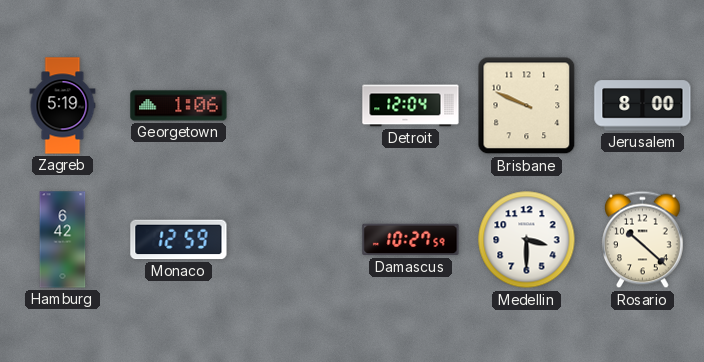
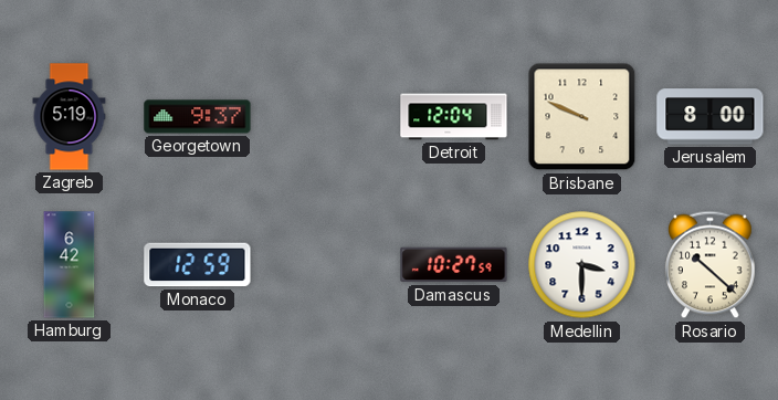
Georgetown: 1:06 -> 9:37 (198, 117)
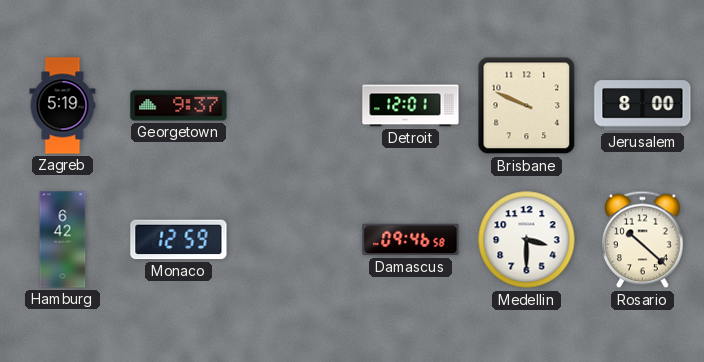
Detroit: 12:04 -> 12:01 (411, 106)
Damascus: 10:27 -> 09:46 (411, 240)
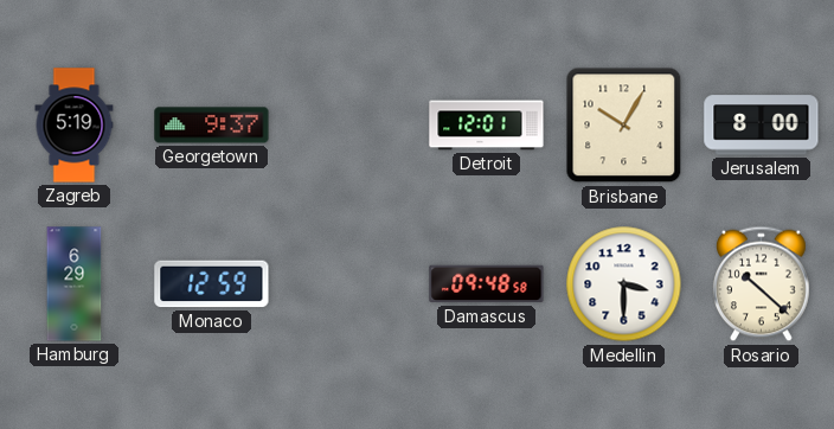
Brisbane: 9:49 -> 10:05 (624, 126)
Hamburg: 6:42 -> 6:29 (75, 284)
Damascus: 09:46 -> 09:48 (487, 284)
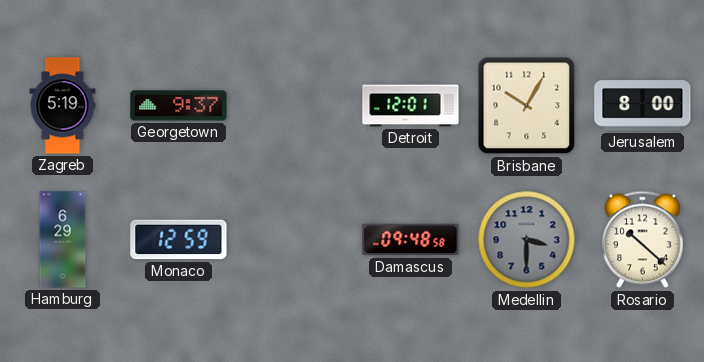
Medellin dial: white -> grey (527, 240)
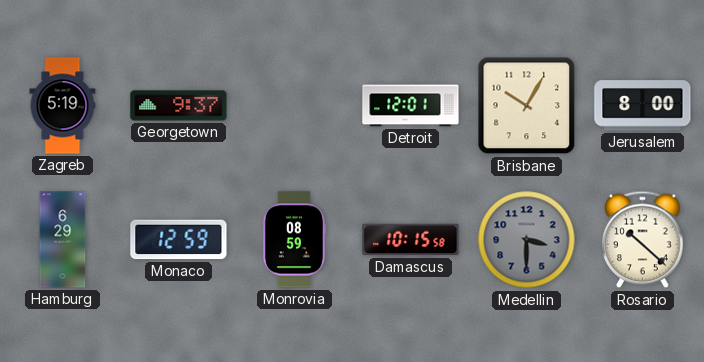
Monrovia: none -> 08:59 (294, 240)
Damascus: 09:48 -> 10:15 (411, 240)
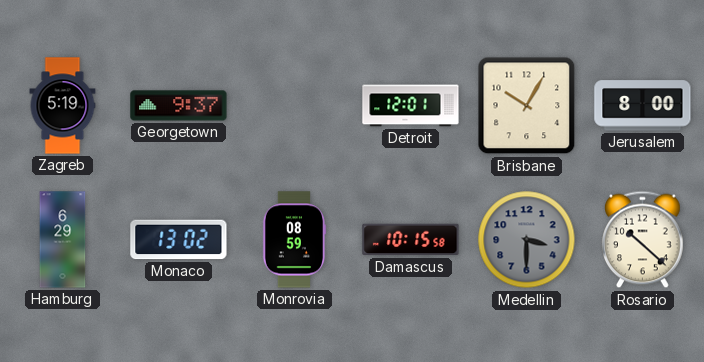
Monaco: 12:59 -> 13:02 (179, 240)
